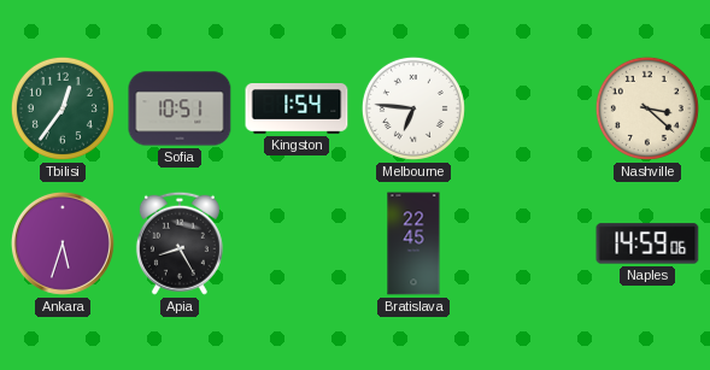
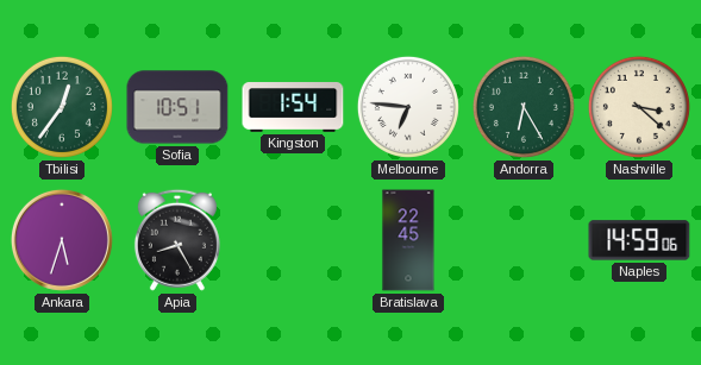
Andorra: none -> 6:25 (524, 107)
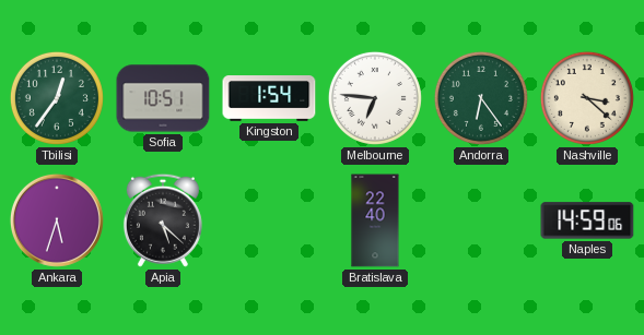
Andorra: 6:25 -> 6:24 (481, 98)
Apia: 8:25 -> 5:22 (163, 220)
Bratislava: 22:45 -> 22:40 (375, 220)
